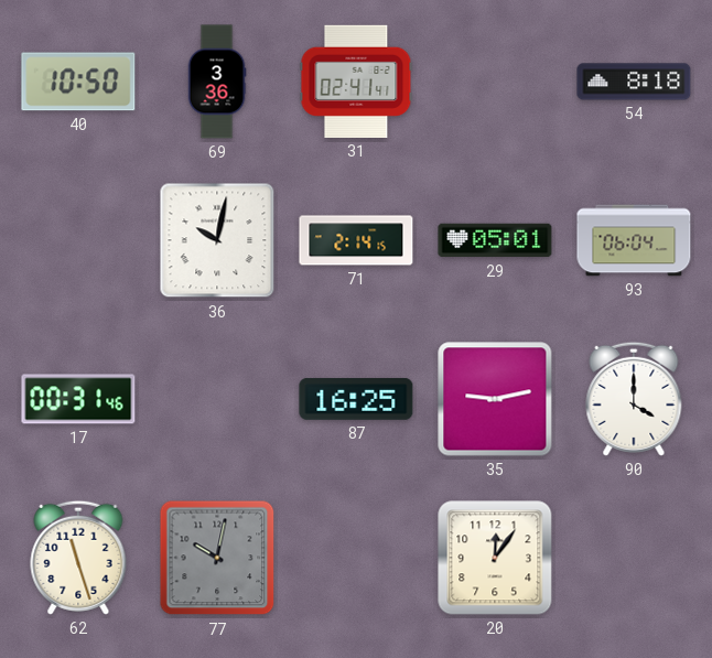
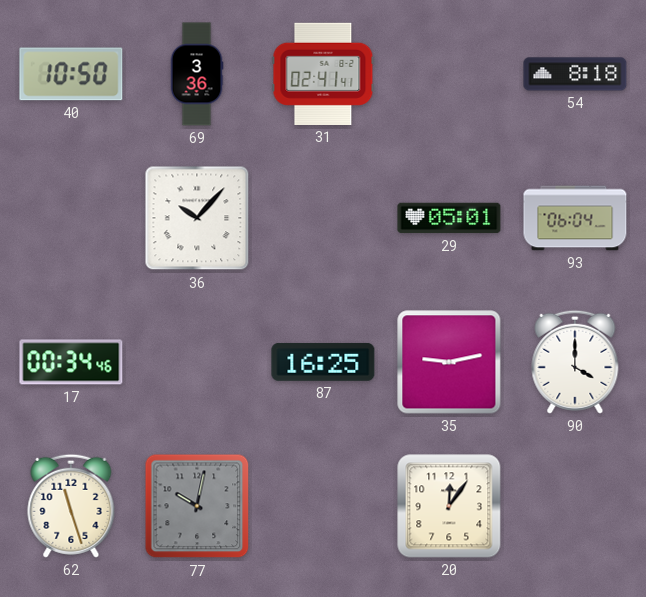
36: 10:02 -> 10:07 (197, 218)
71: 2:14 -> none (356, 240)
17: 00:31 -> 00:34 (71, 362)
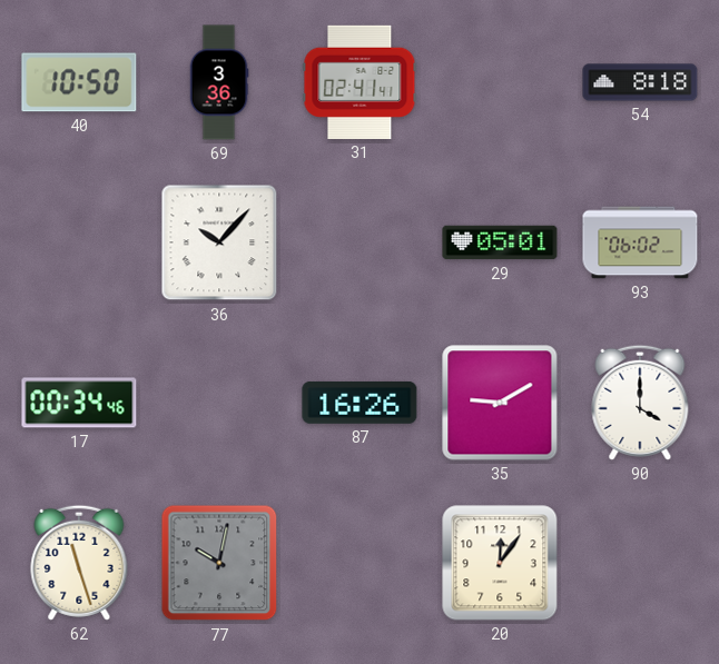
93: 06:04 -> 06:02 (640, 242)
87: 16:25 -> 16:26 (359, 403)
35: 9:13 -> 9:10 (500, 403)
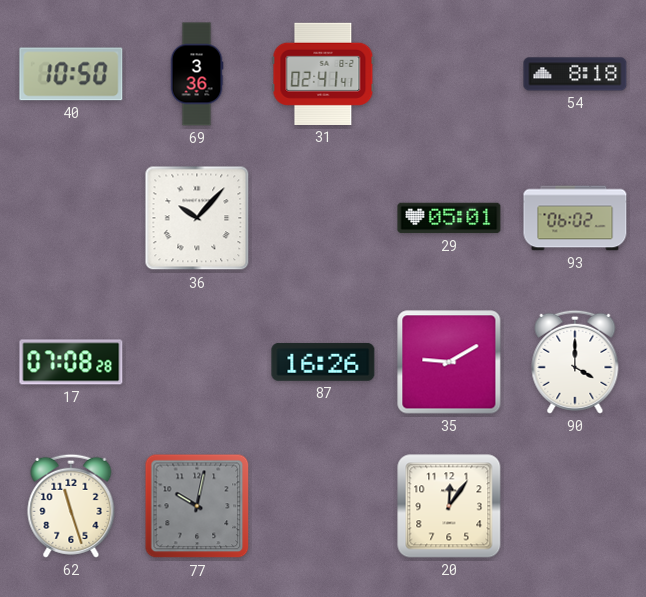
17: 00:34 -> 07:08 (71, 362)
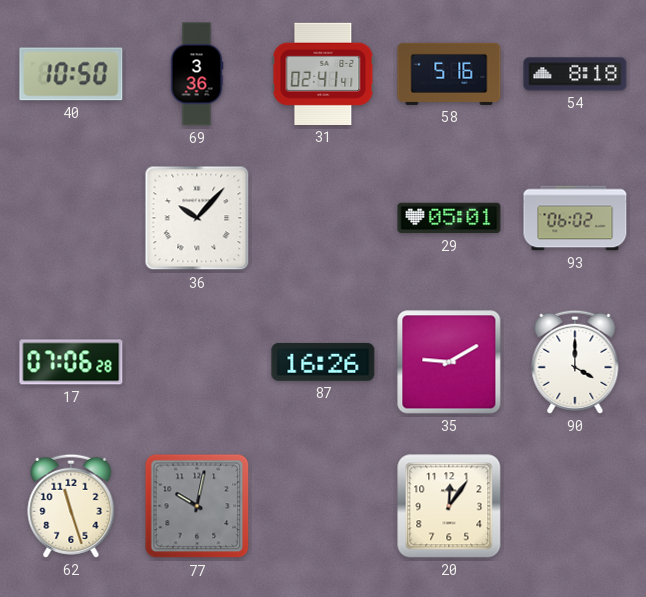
58: none -> 5:16 (449, 74)
17: 07:08 -> 07:06 (71, 362)
